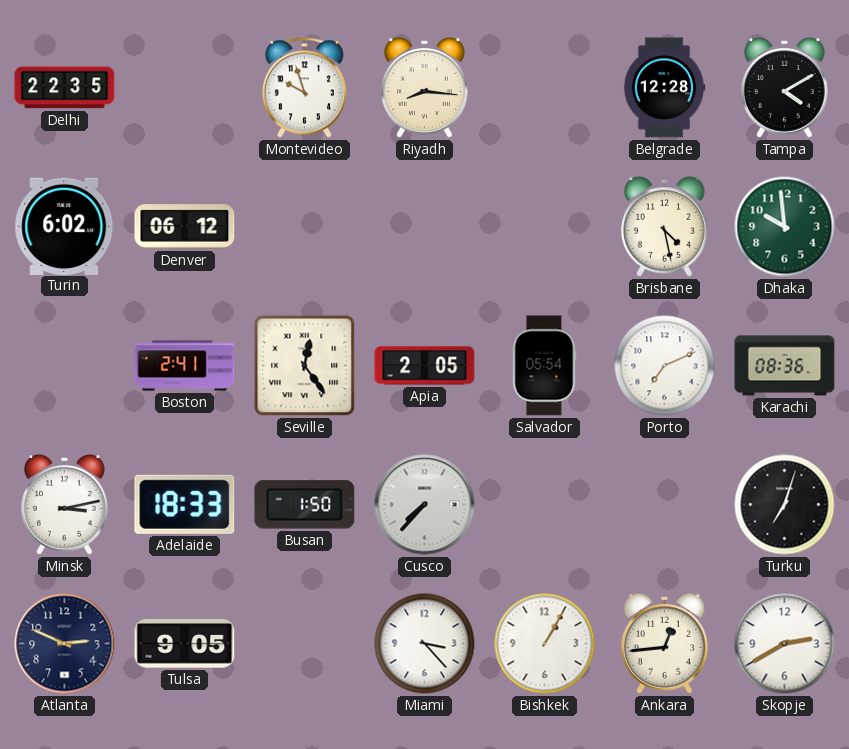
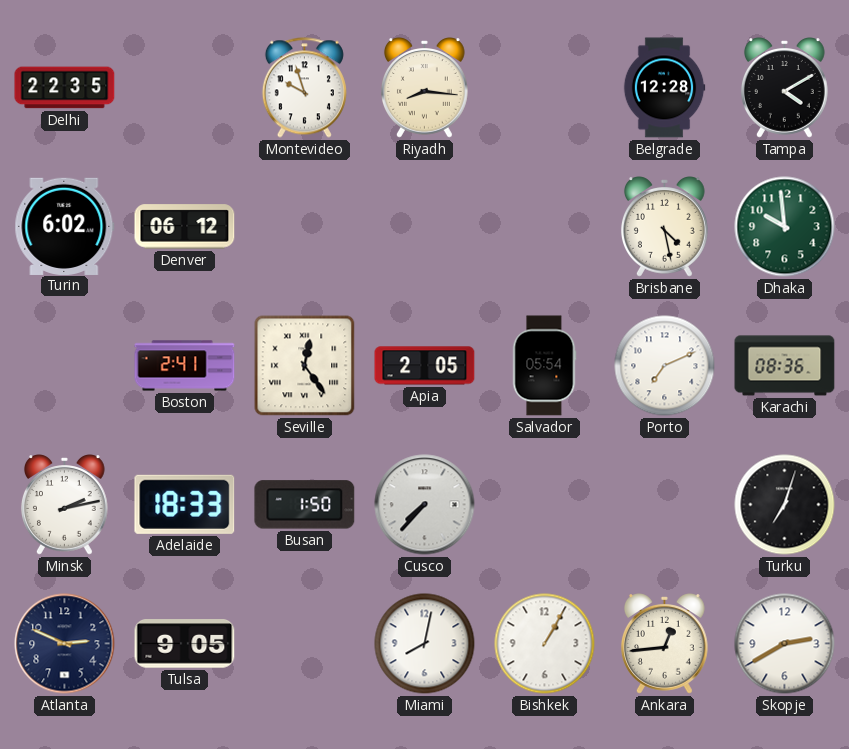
Minsk: 3:13 -> 2:13 (64, 505)
Miami: 3:23 -> 8:02 (425, 644)
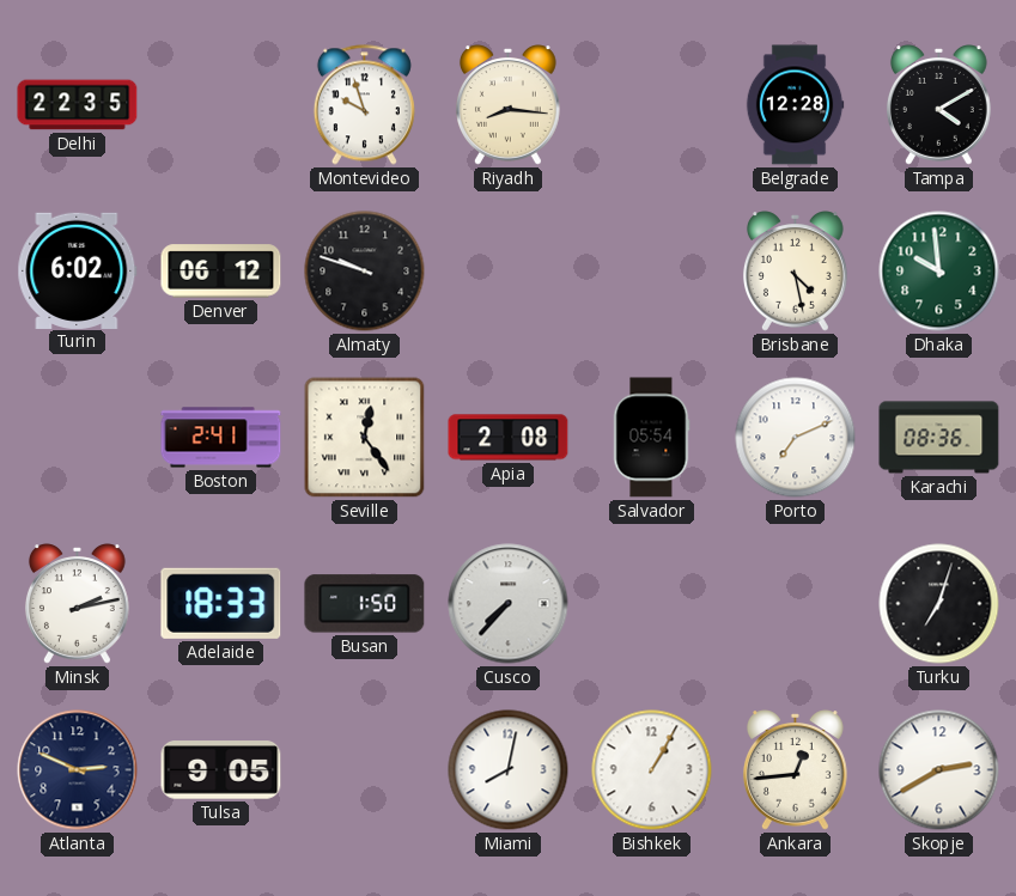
Almaty: none -> 9:48 (365, 272)
Apia: 2:05 -> 2:08 (509, 438)
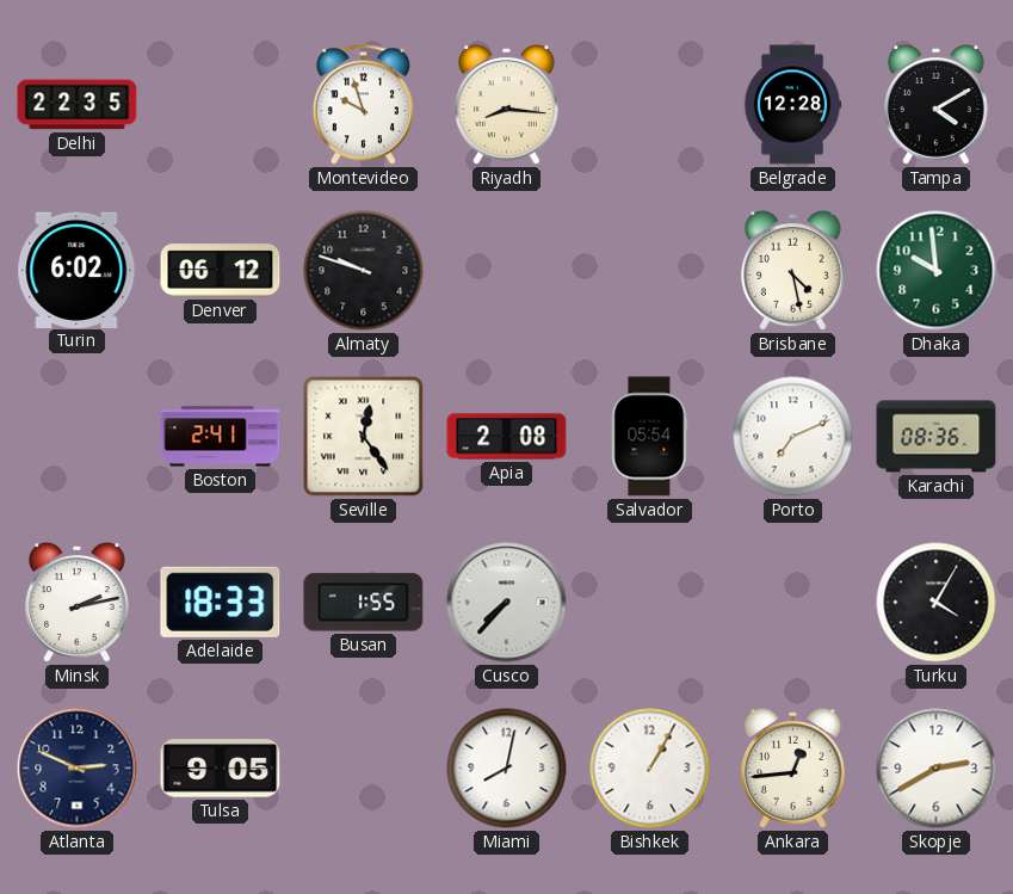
Busan: 1:50 -> 1:55 (364, 603)
Turku: 7:03 -> 4:05 (937, 603)
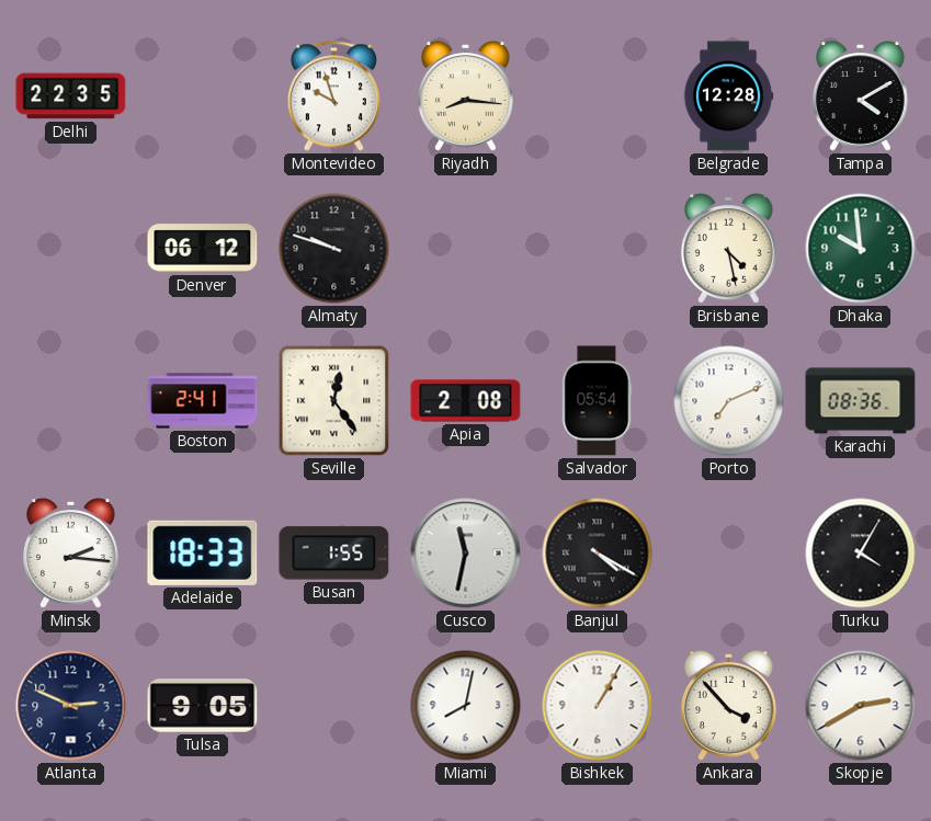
Turin: 6:02 -> none (78, 270)
Minsk: 2:13 -> 2:16 (70, 554)
Cusco: 7:37 -> 11:32 (466, 554)
Banjul: none -> 4:20 (598, 554)
Ankara: 12:44 -> 3:53 (728, 706)
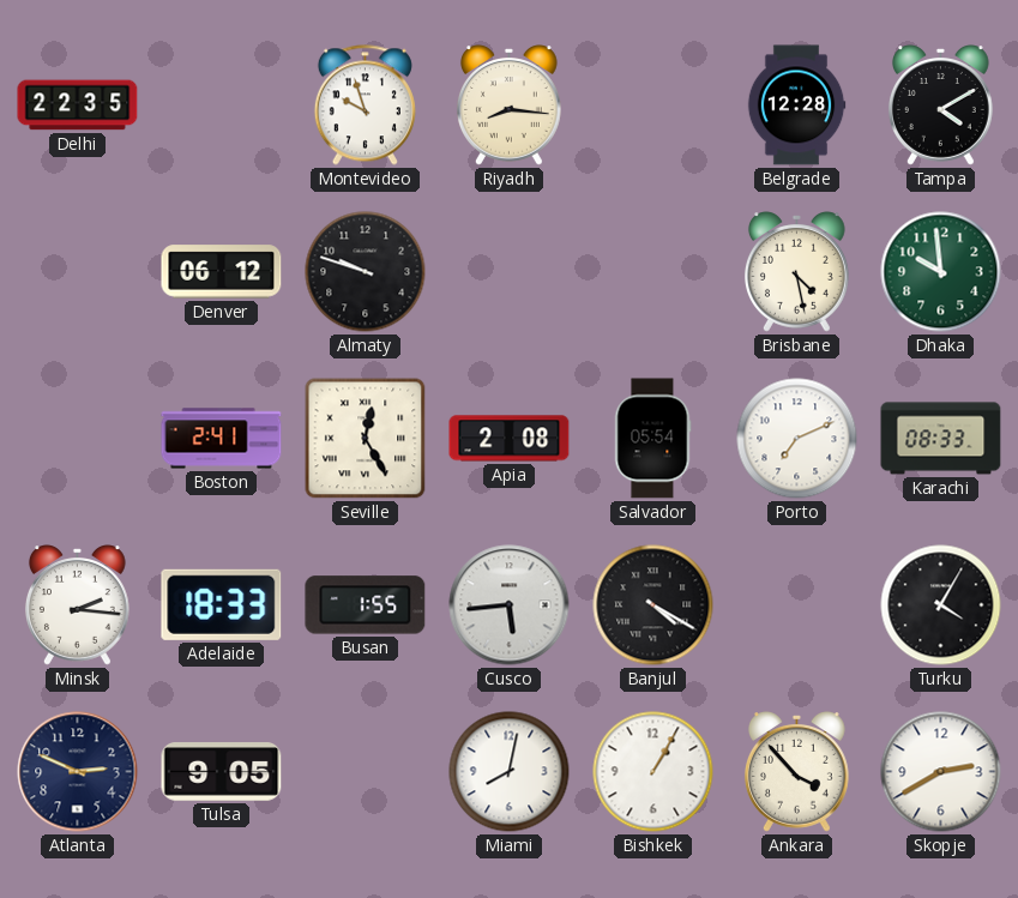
Seville: 12:24 -> 12:25 (366, 439)
Karachi: 08:36 -> 08:33 (941, 439)
Cusco: 11:32 -> 5:44 (510, 605)
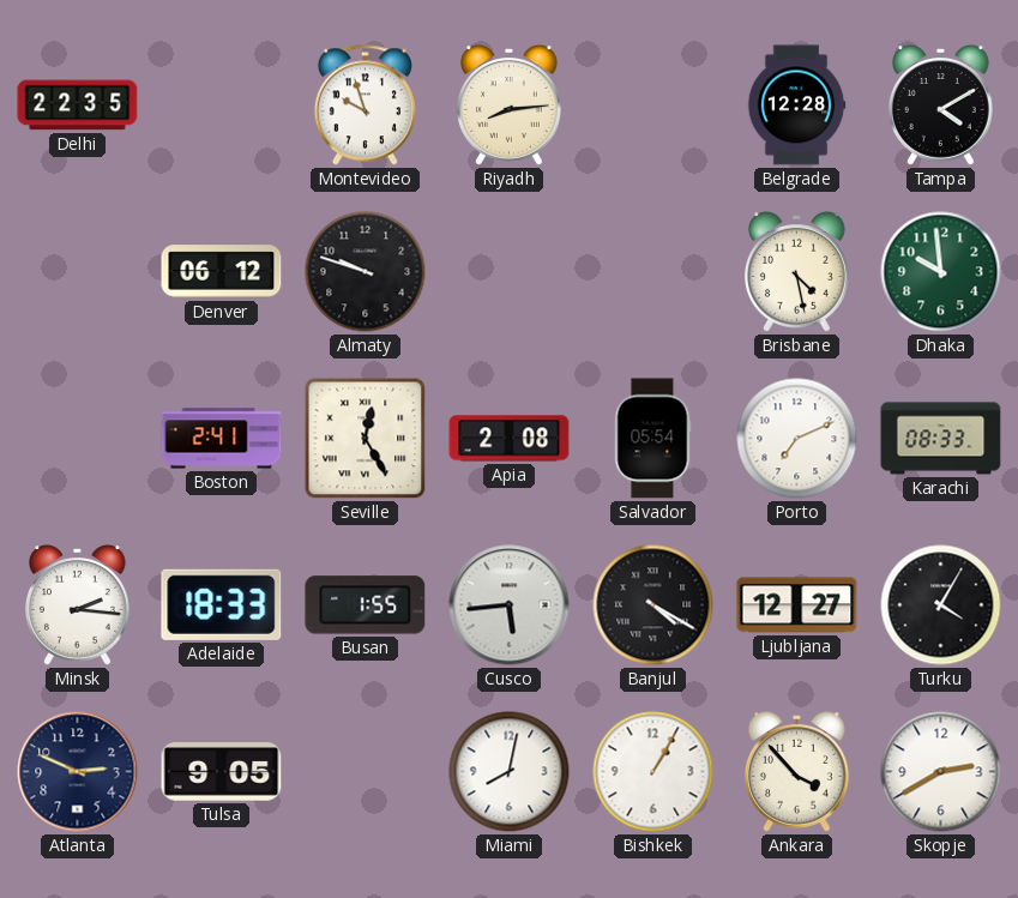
Riyadh: 8:16 -> 8:14 (508, 106)
Ljubljana: none -> 12:27 (797, 605)
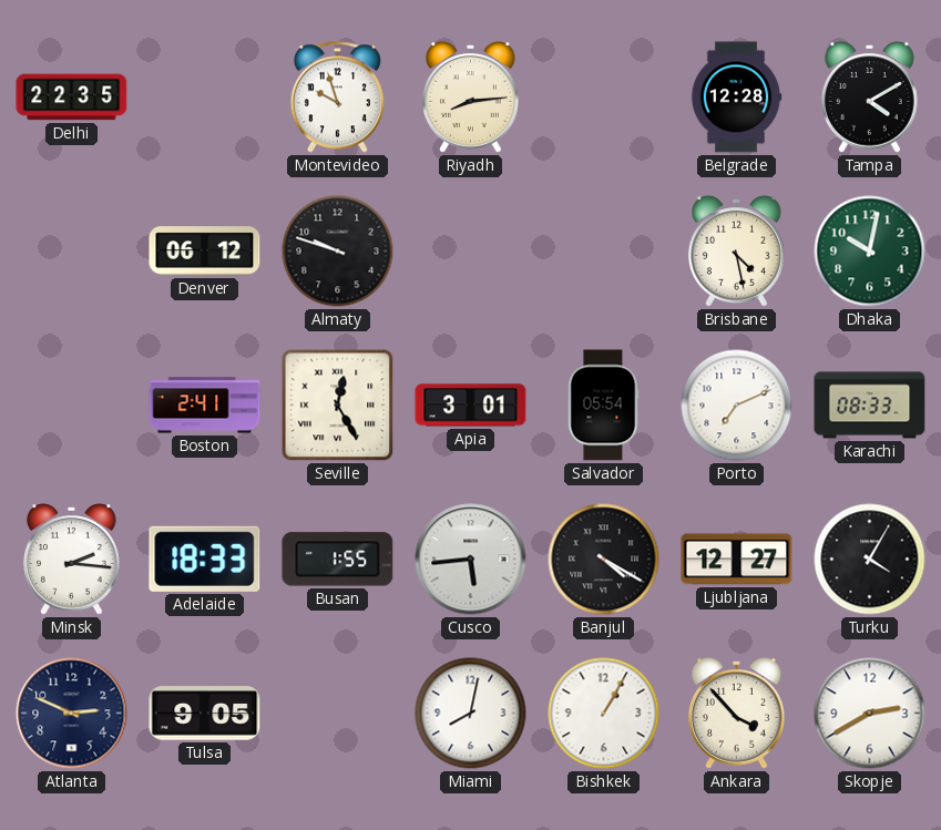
Dhaka: 9:59 -> 10:02 (870, 252)
Apia: 2:08 -> 3:01 (471, 406)
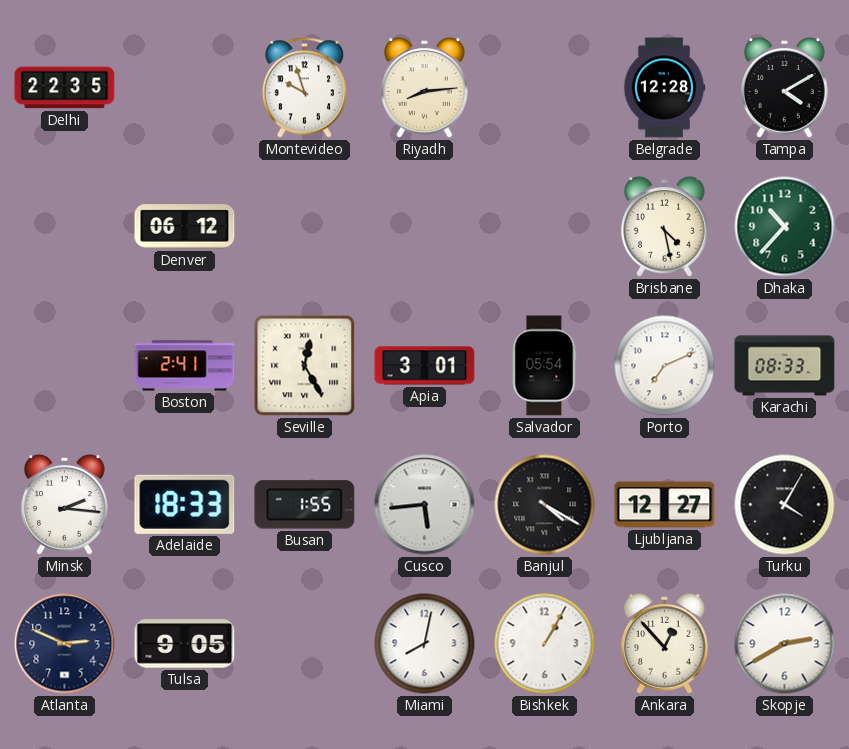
Almaty: 9:48 -> none (338, 252)
Dhaka: 10:02 -> 10:37 (785, 227)
Ankara: 3:53 -> 12:53 (664, 644)
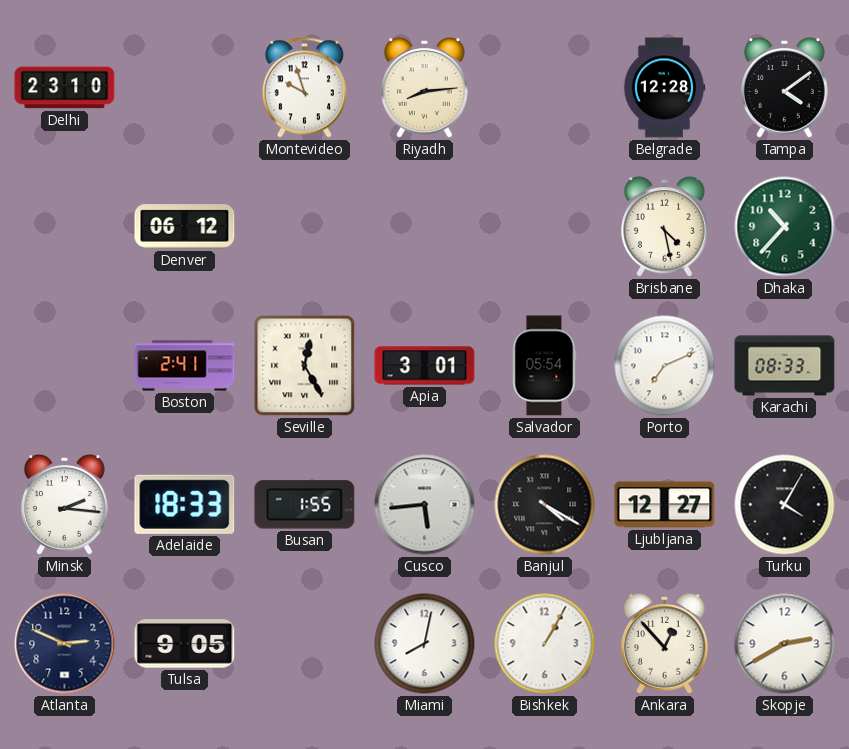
Delhi: 22:35 -> 23:10 (65, 88)
Tampa: 4:10 -> 4:09 (784, 88)
